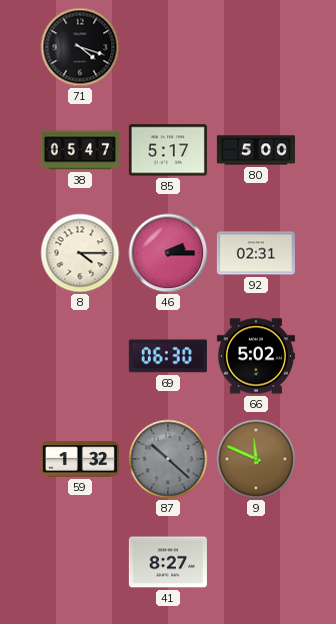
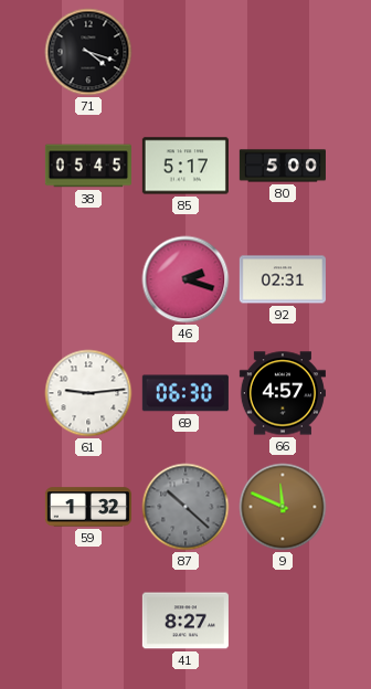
38: 05:47 -> 05:45 (88, 166)
8: 4:15 -> none (80, 253)
46: 2:15 -> 2:18 (185, 279)
61: none -> 9:14 (88, 393)
66: 5:02 -> 4:57 (283, 393)
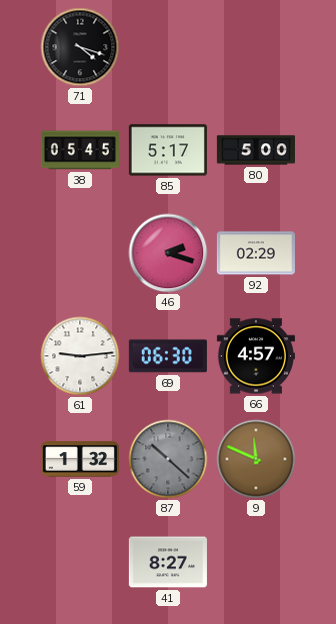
92: 02:31 -> 02:29 (256, 253)
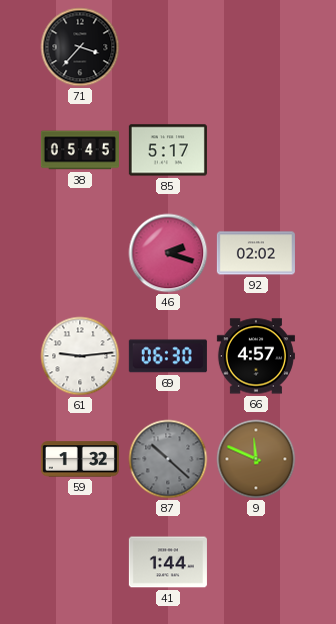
71: 4:18 -> 3:37 (80, 47)
80: 5:00 -> none (256, 150)
92: 02:29 -> 02:02 (256, 253)
41: 8:27 -> 1:44 (168, 562)
